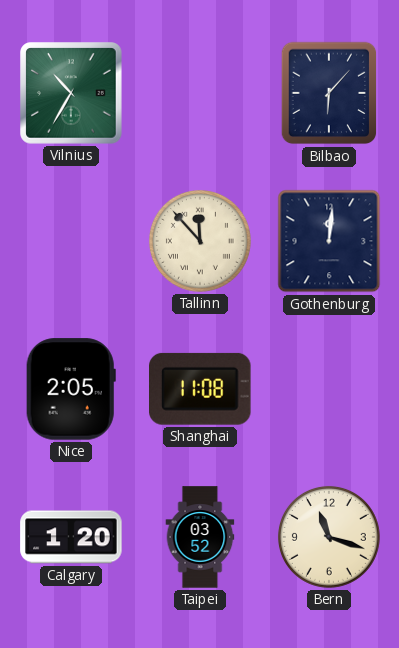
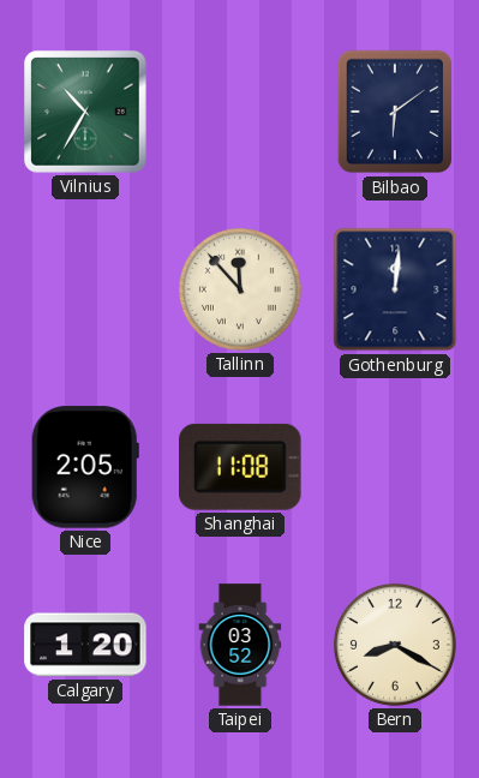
Bilbao: 6:07 -> 6:09 (395, 112)
Bern: 11:18 -> 8:20 (395, 645)
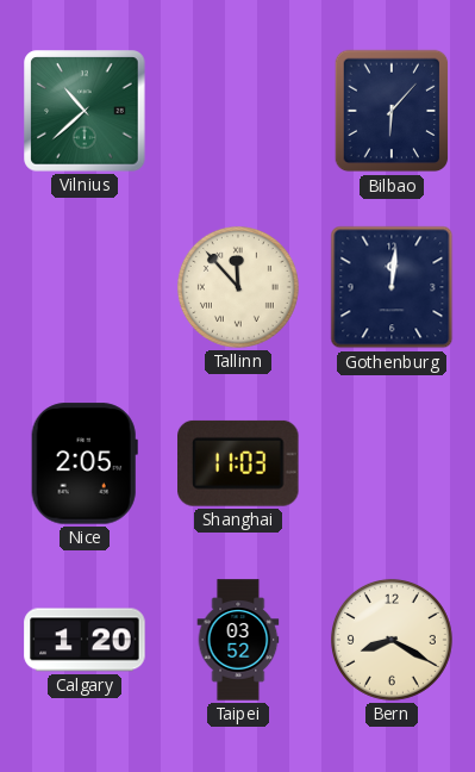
Vilnius: 10:35 -> 10:38 (85, 111)
Bilbao: 6:09 -> 6:07 (392, 111)
Shanghai: 11:08 -> 11:03 (239, 463)
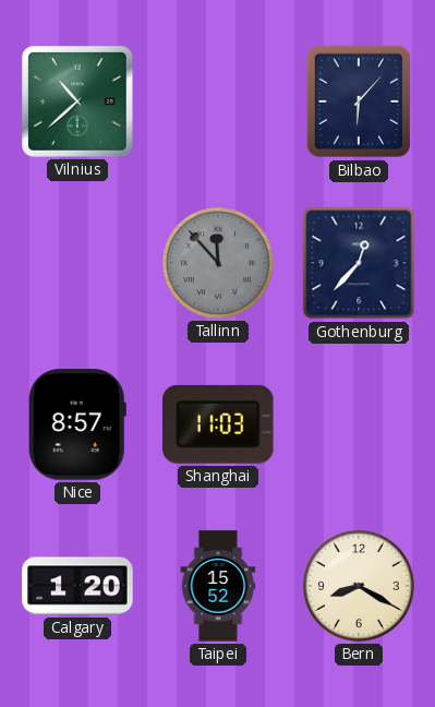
Tallinn dial: cream -> grey (218, 263)
Gothenburg: 12:01 -> 12:37 (359, 263)
Nice: 2:05 -> 8:57 (77, 424)
Taipei: 03:52 -> 15:52 (218, 586)
